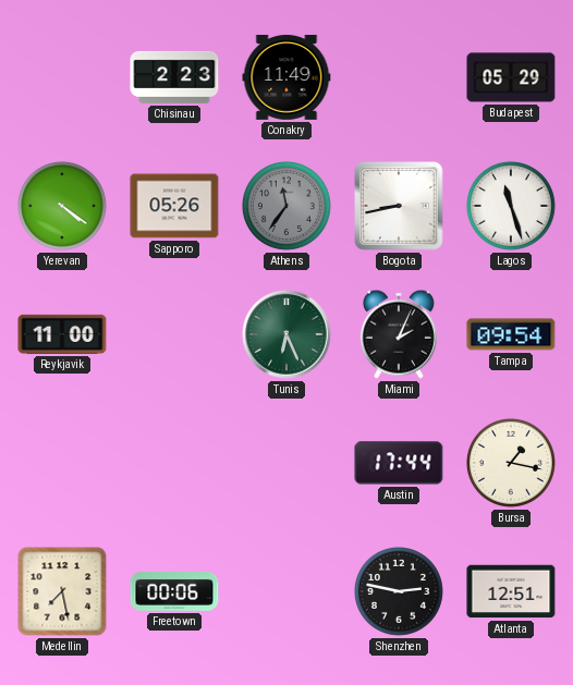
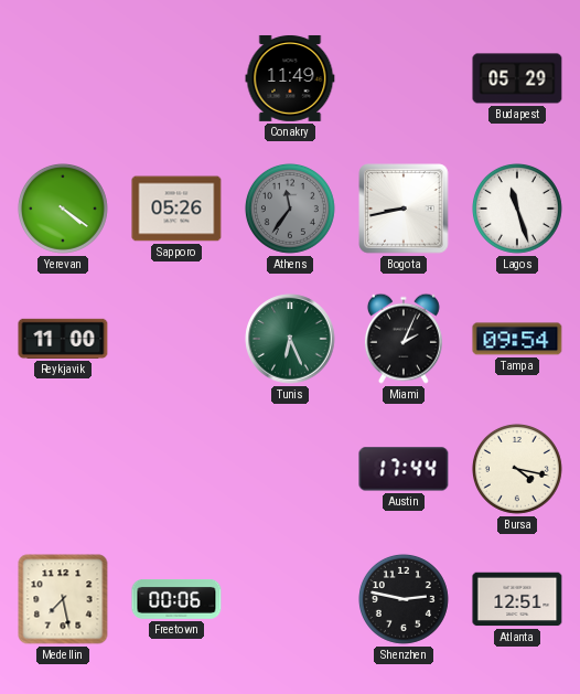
Chisinau: 2:23 -> none (174, 77)
Bursa: 1:17 -> 4:17 (517, 469)
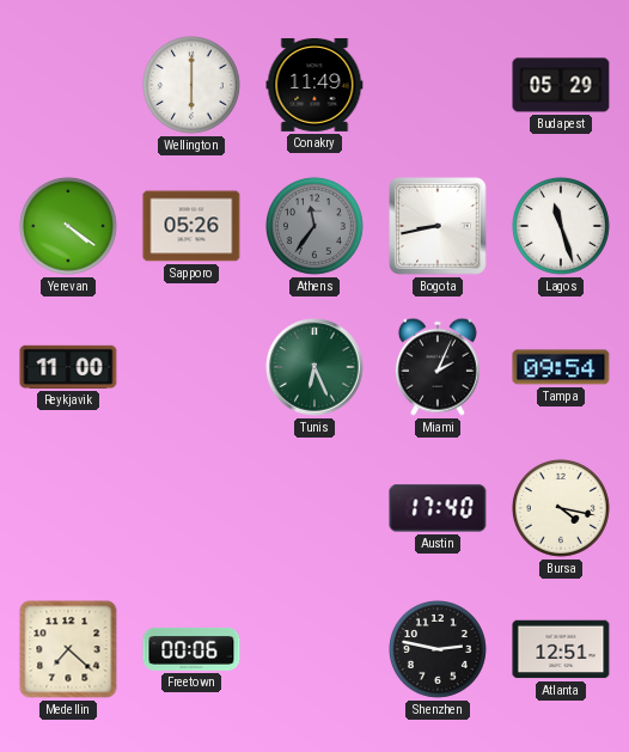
Wellington: none -> 6:00 (191, 85)
Austin: 17:44 -> 17:40 (438, 508)
Medellin: 7:28 -> 7:22 (68, 649)
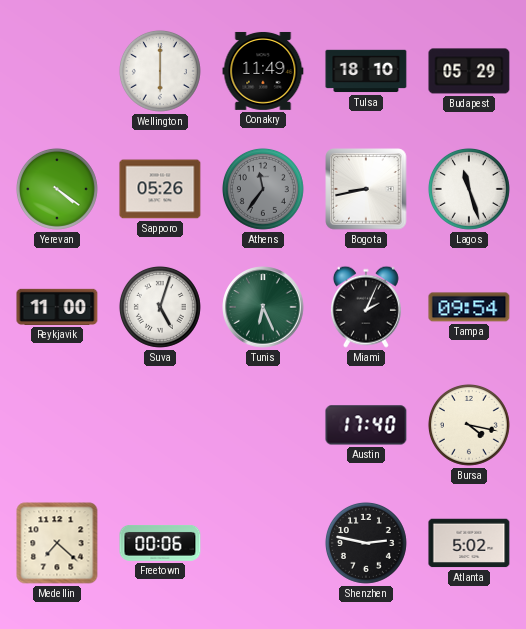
Tulsa: none -> 18:10 (366, 71)
Suva: none -> 5:03 (160, 307)
Atlanta: 12:51 -> 5:02 (469, 543)
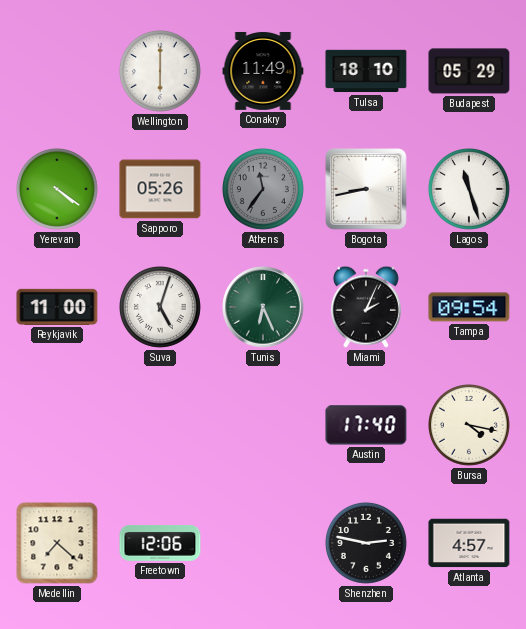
Freetown: 00:06 -> 12:06 (160, 544)
Atlanta: 5:02 -> 4:57 (469, 543)
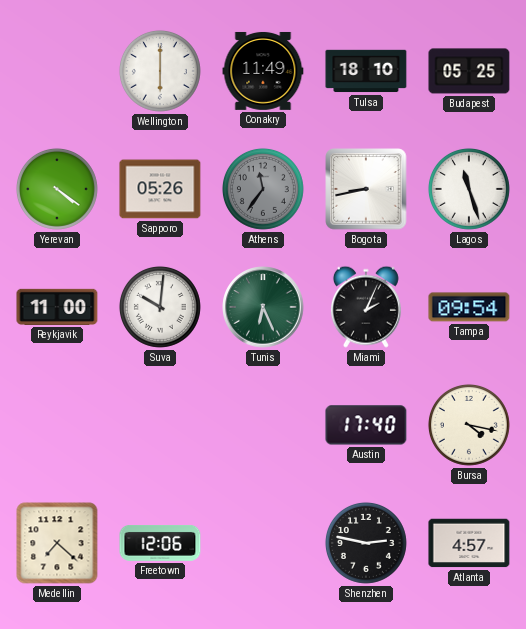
Budapest: 05:29 -> 05:25 (469, 71)
Suva: 5:03 -> 10:01 (160, 307)
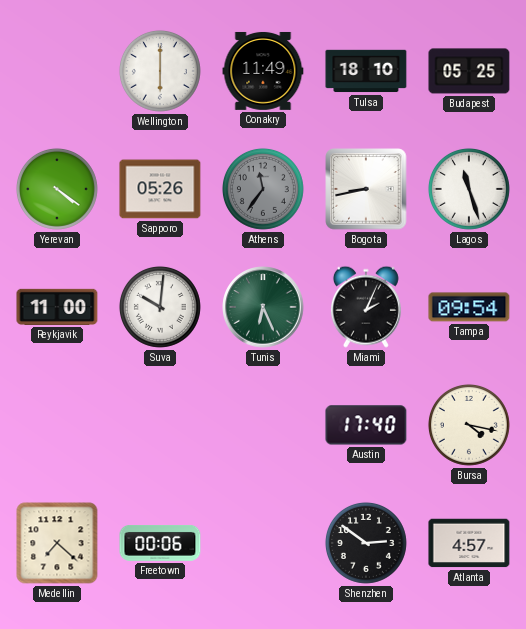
Freetown: 12:06 -> 00:06 (160, 544)
Shenzhen: 2:47 -> 2:51 (366, 543)
